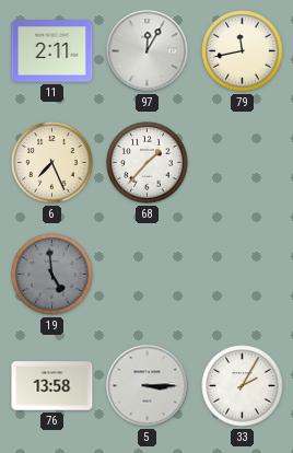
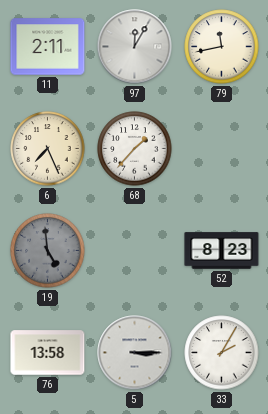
52: none -> 8:23 (222, 251)
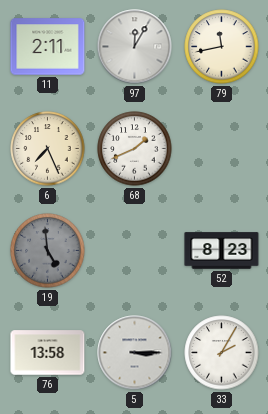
68: 1:37 -> 1:41 (135, 149)
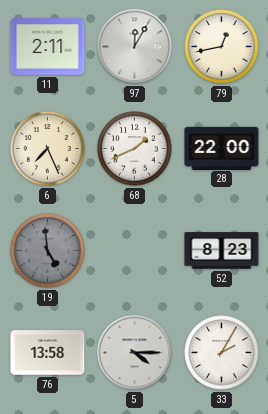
79: 11:43 -> 12:43 (222, 47)
28: none -> 22:00 (222, 148)
5: 3:15 -> 4:15 (135, 353)
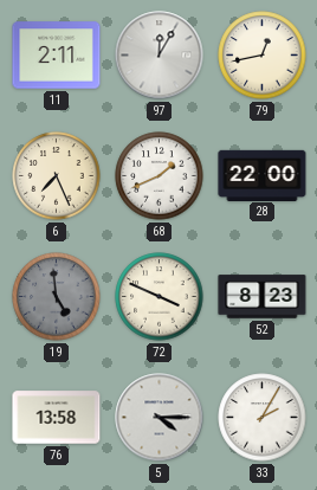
72: none -> 3:49 (160, 297)
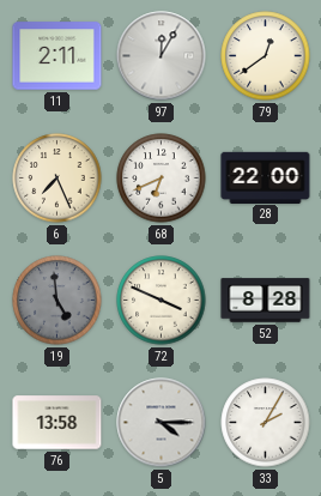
79: 12:43 -> 12:39 (266, 56)
68: 1:41 -> 6:41 (162, 179)
52: 8:23 -> 8:28 (266, 301)
